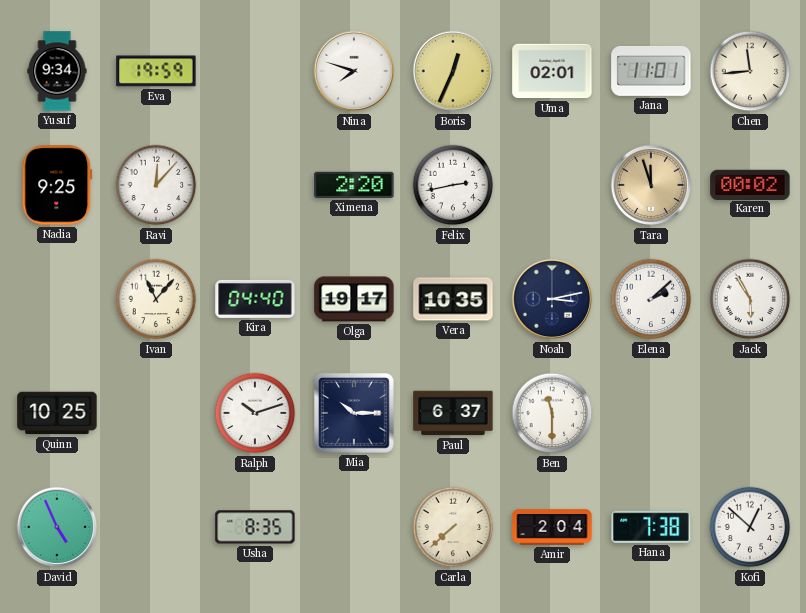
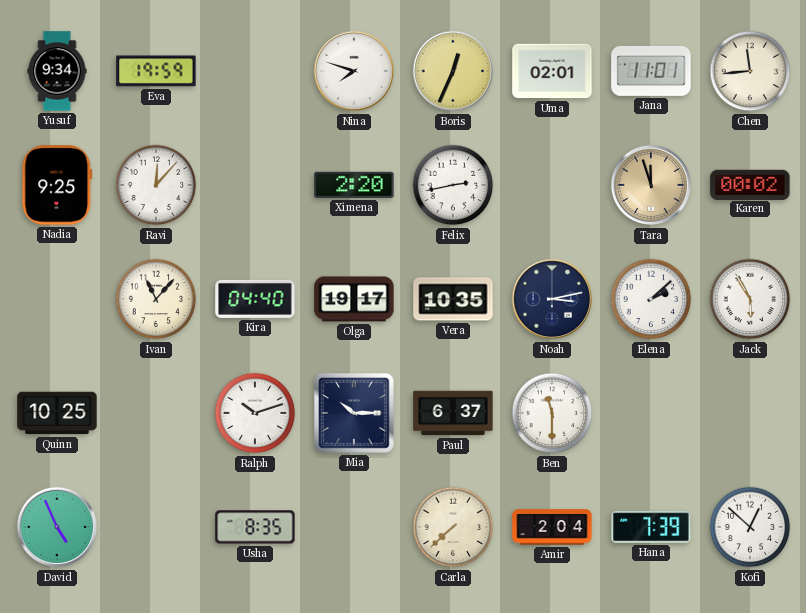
Hana: 7:38 -> 7:39 (651, 527)
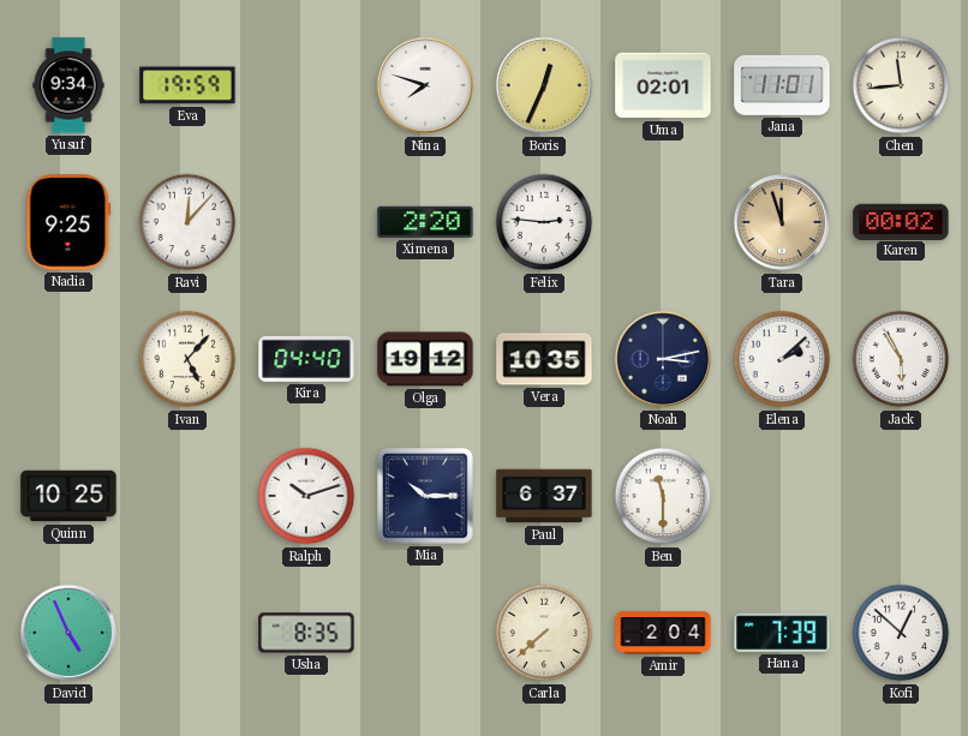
Felix: 2:43 -> 2:46 (544, 222)
Ivan: 11:07 -> 5:07 (187, 359)
Olga: 19:17 -> 19:12 (425, 359)
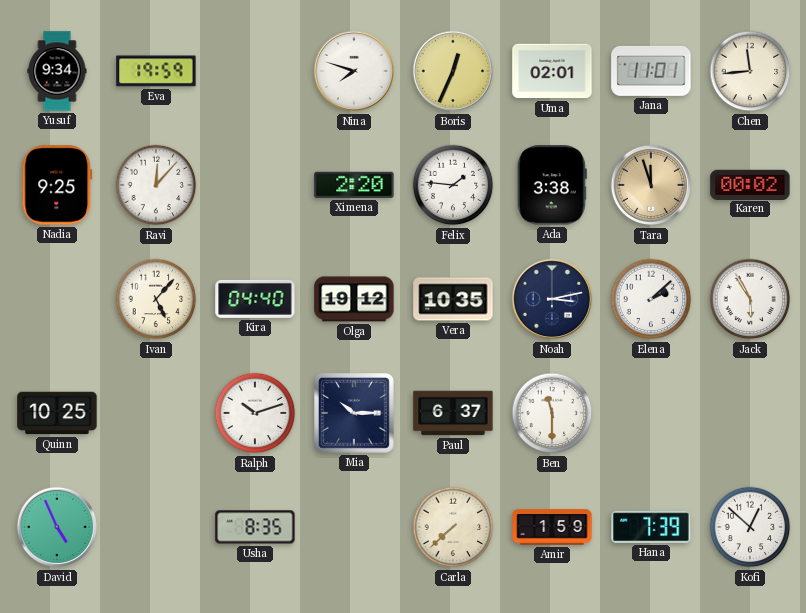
Felix: 2:46 -> 1:46 (453, 185)
Ada: none -> 3:38 (552, 185)
Amir: 2:04 -> 1:59 (552, 527)
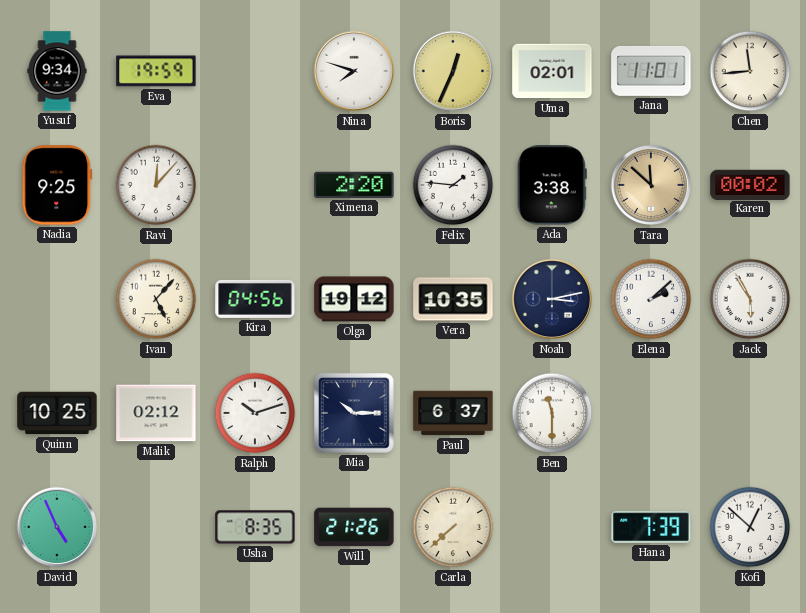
Tara: 11:57 -> 11:52 (651, 185)
Kira: 04:40 -> 04:56 (255, 299)
Malik: none -> 02:12 (156, 413)
Will: none -> 21:26 (354, 527)
Amir: 1:59 -> none (552, 527)
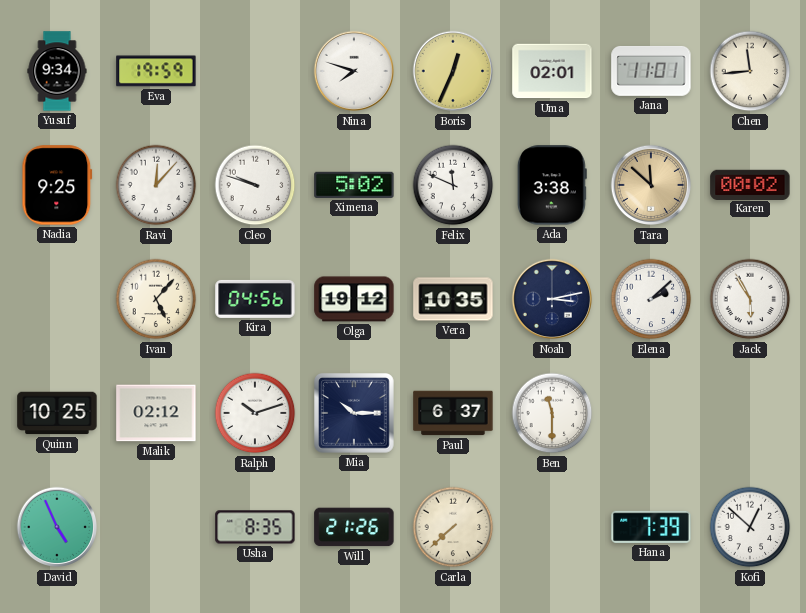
Cleo: none -> 9:48 (255, 185)
Ximena: 2:20 -> 5:02 (354, 185)
Felix: 1:46 -> 11:49 (453, 185)
